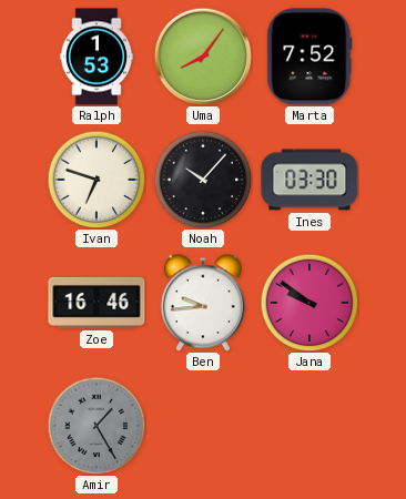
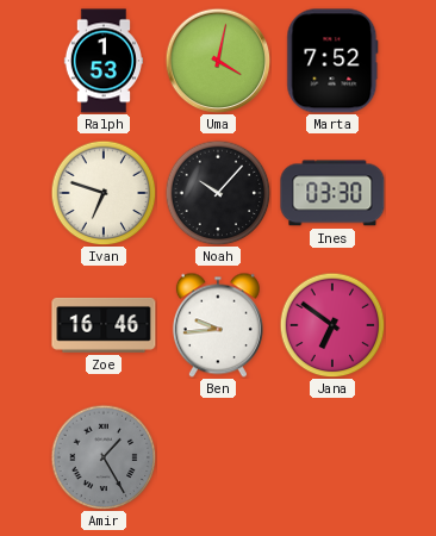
Uma: 8:06 -> 4:02 (218, 61)
Jana: 9:51 -> 6:51 (332, 325)
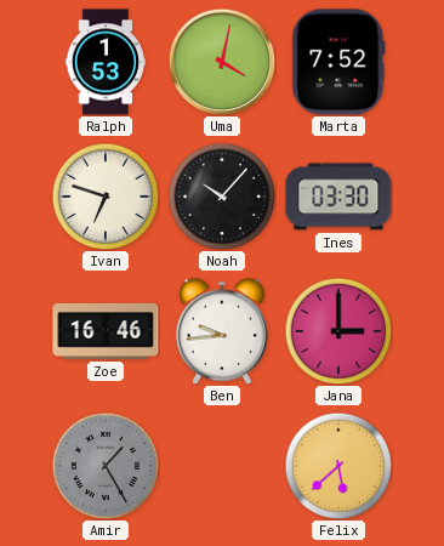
Jana: 6:51 -> 3:00 (338, 331)
Felix: none -> 5:38 (338, 466)
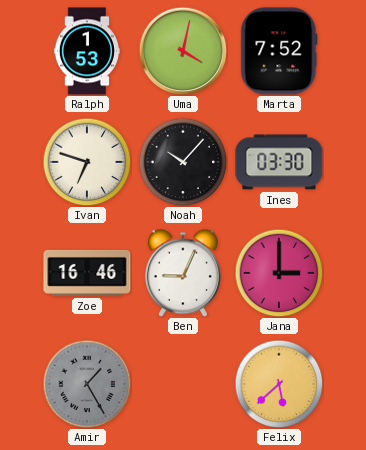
Ben: 9:44 -> 9:04 (183, 273)
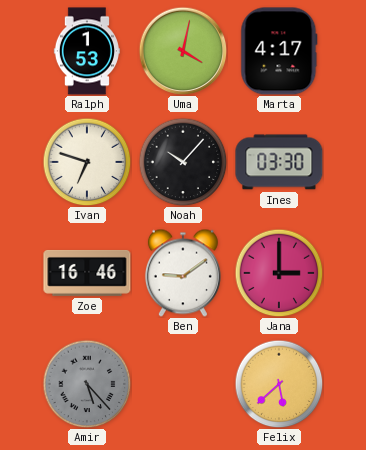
Marta: 7:52 -> 4:17 (279, 51)
Ben: 9:04 -> 9:09 (183, 273)
Amir: 1:25 -> 5:23 (87, 384)
